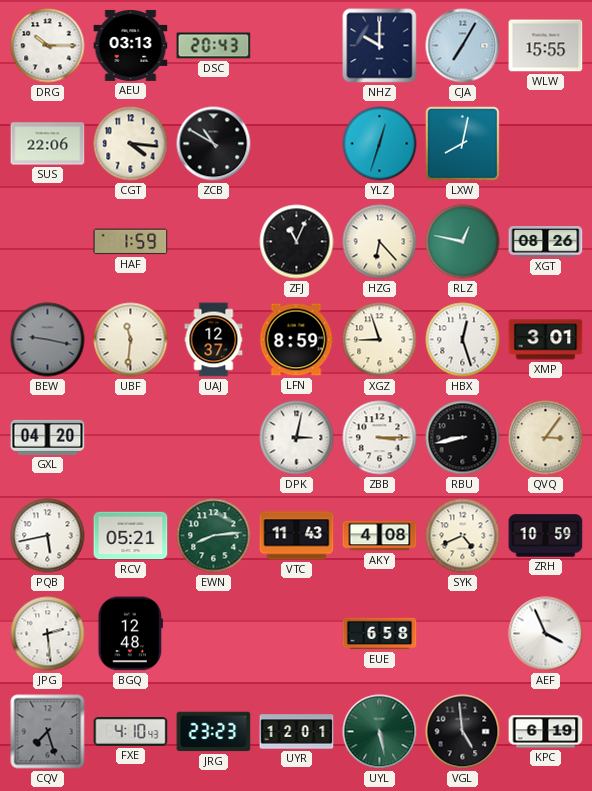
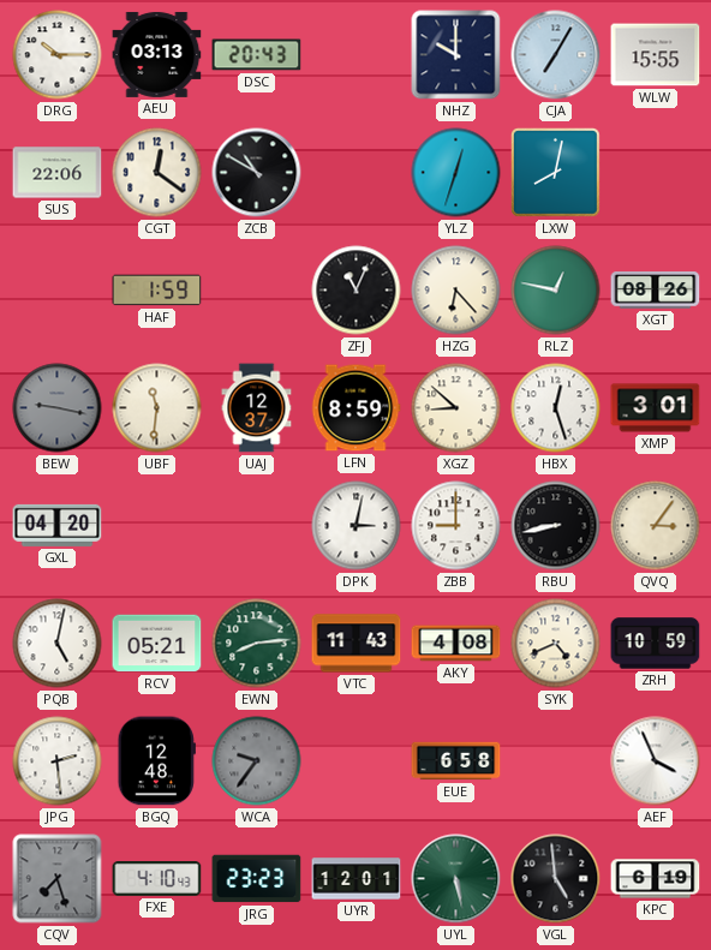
CGT: 4:16 -> 12:21 (157, 173)
XGZ: 8:57 -> 8:52 (456, 408)
ZBB: 3:15 -> 9:00 (456, 526)
PQB: 5:43 -> 5:02 (58, 644)
WCA: none -> 9:36 (257, 761)
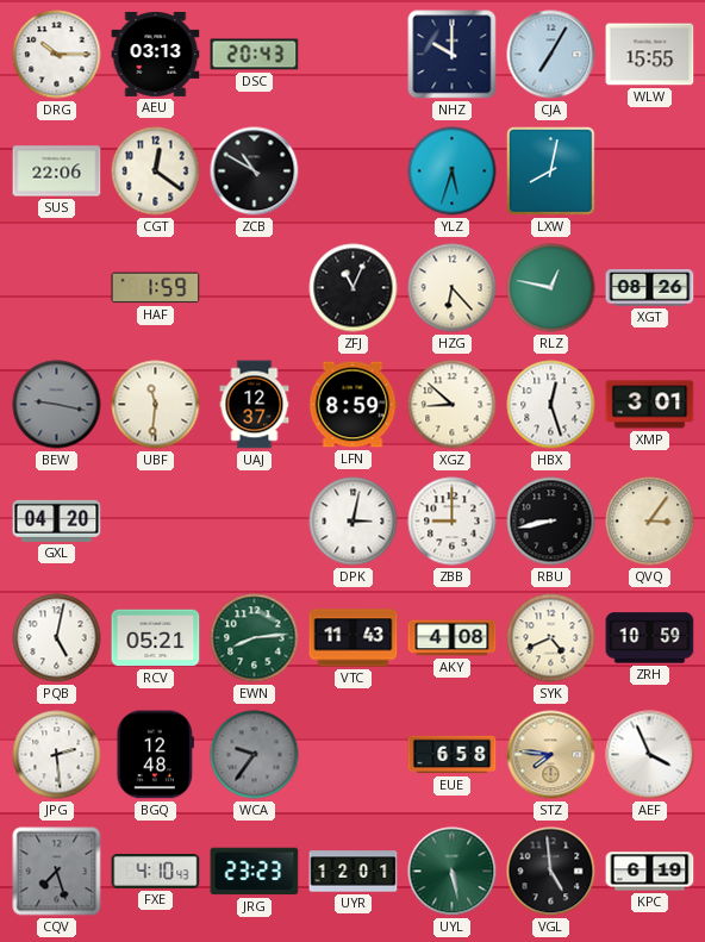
YLZ: 12:33 -> 5:33 (453, 171)
STZ: none -> 7:46 (551, 755)
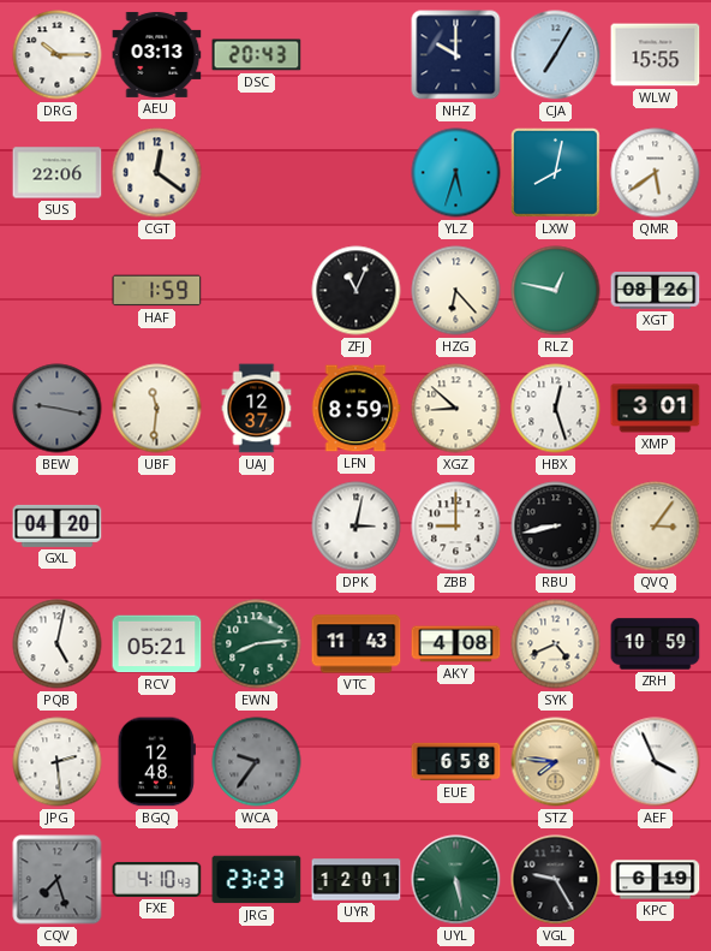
ZCB: 10:50 -> none (255, 171)
QMR: none -> 5:39 (656, 173)
VGL: 4:59 -> 9:25 (556, 880)
